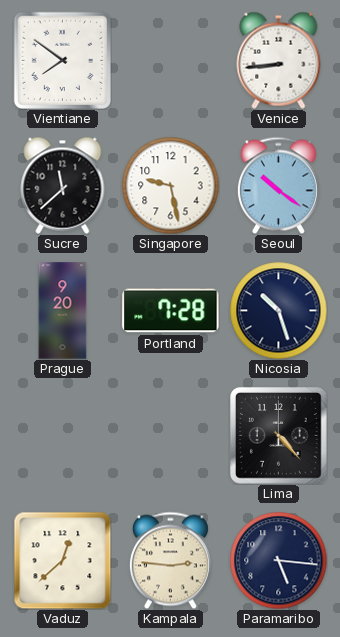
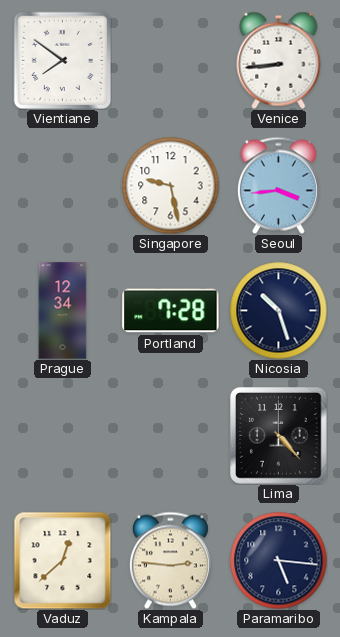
Sucre: 11:38 -> none (63, 185)
Seoul: 10:21 -> 3:44 (278, 185)
Prague: 9:20 -> 12:34 (63, 311)
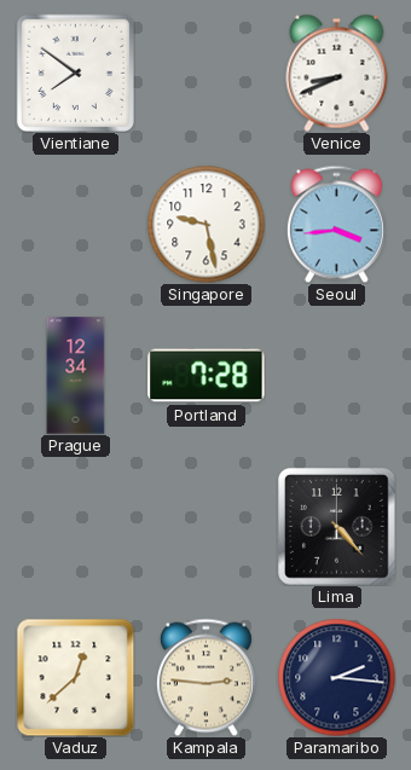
Venice: 8:44 -> 8:41 (337, 73)
Nicosia: 10:27 -> none (278, 310)
Paramaribo: 5:16 -> 2:16 (336, 677)
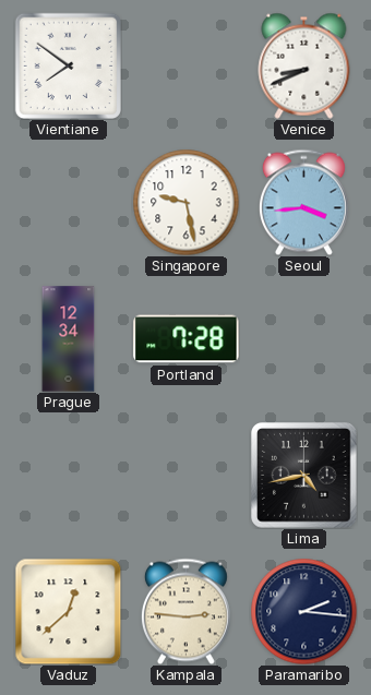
Lima: 4:23 -> 4:43 (304, 476)
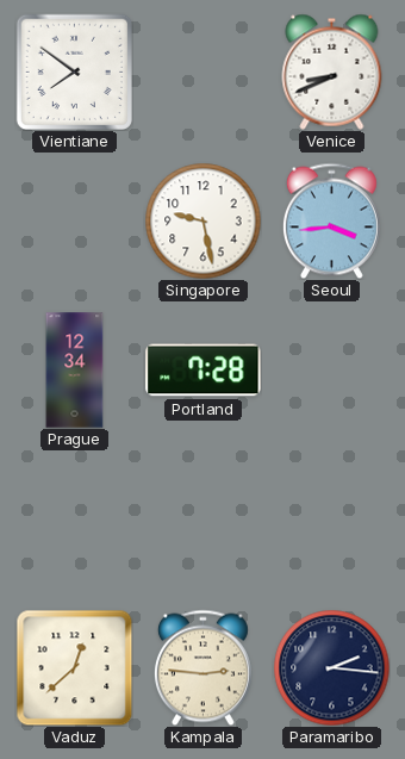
Lima: 4:43 -> none (304, 476)
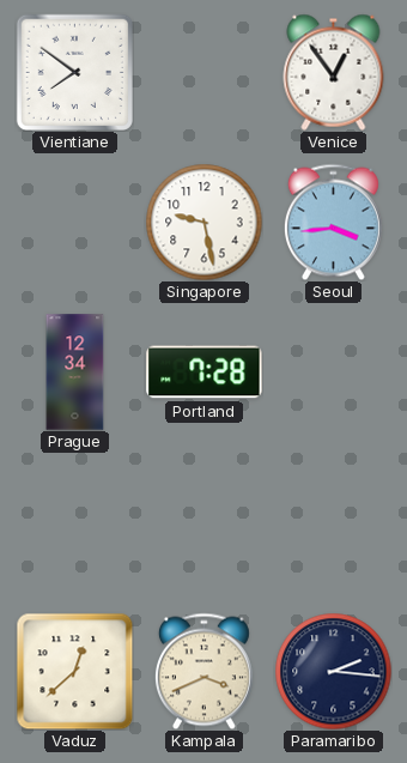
Venice: 8:41 -> 12:54 (334, 72)
Kampala: 2:46 -> 3:41 (203, 671)
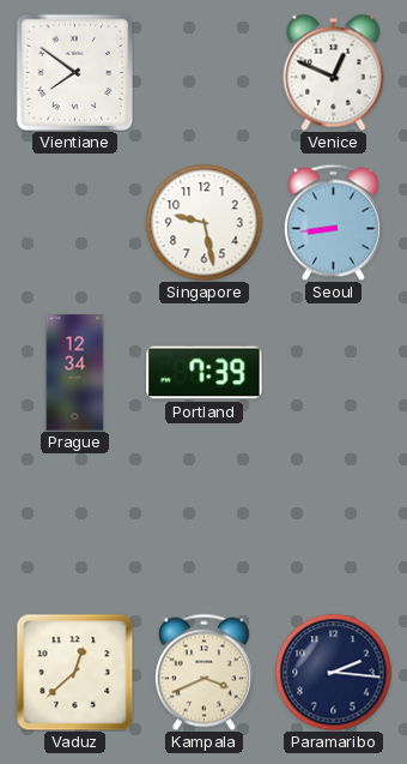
Venice: 12:54 -> 12:49 (334, 72)
Seoul: 3:44 -> 8:44 (333, 222)
Portland: 7:28 -> 7:39 (205, 373)
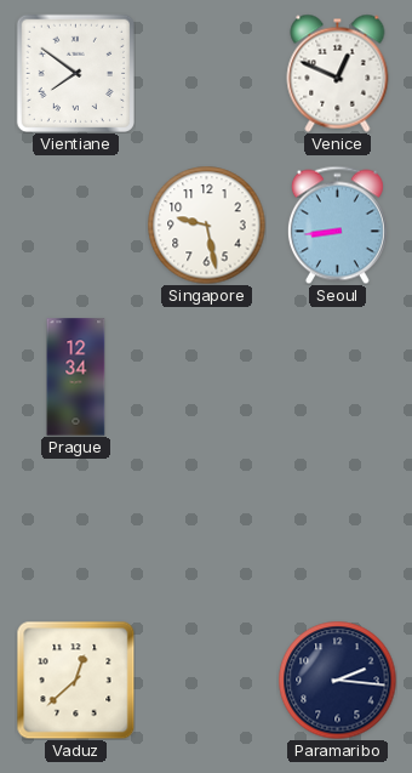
Portland: 7:39 -> none (205, 373)
Kampala: 3:41 -> none (203, 672)
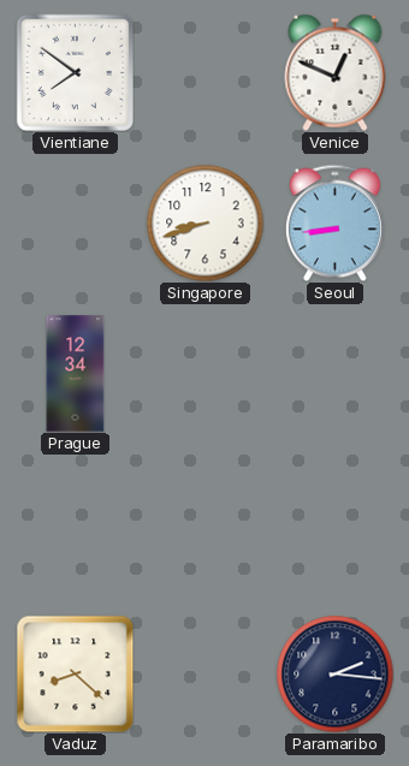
Singapore: 9:28 -> 8:42 (204, 222)
Vaduz: 12:38 -> 8:22 (75, 673)
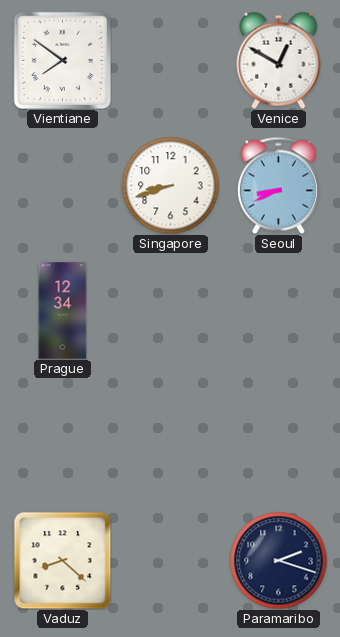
Venice: 12:49 -> 12:50 (279, 60)
Seoul: 8:44 -> 8:41 (278, 185)
Paramaribo: 2:16 -> 2:18 (278, 560)
